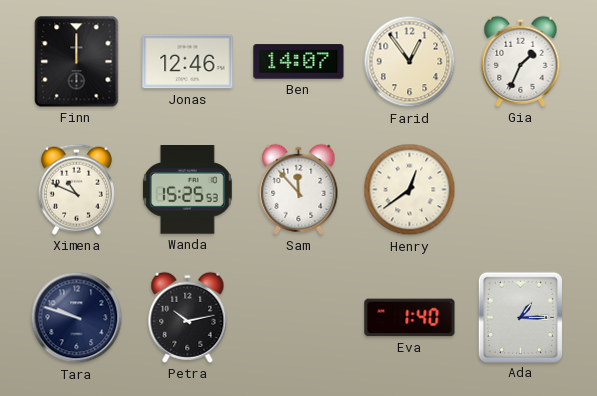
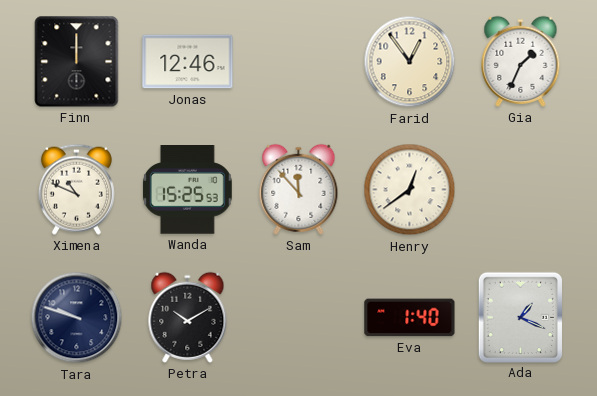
Ben: 14:07 -> none (299, 62)
Petra: 10:13 -> 10:10 (188, 317)
Ada: 1:15 -> 1:19 (520, 317)
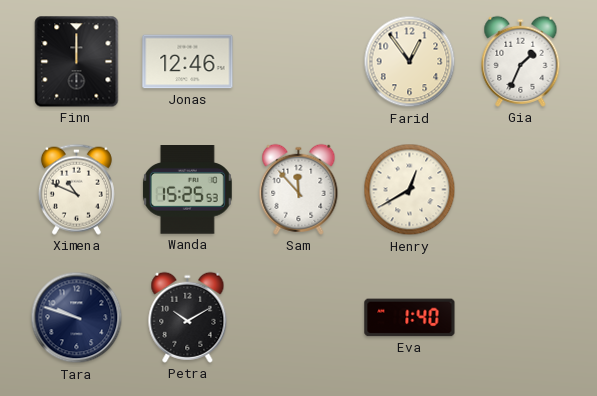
Henry: 12:39 -> 12:40 (410, 190)
Ada: 1:19 -> none (520, 317)
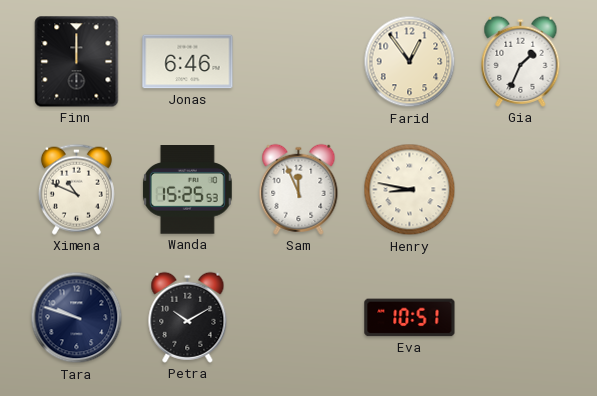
Jonas: 12:46 -> 6:46 (188, 62)
Sam: 11:53 -> 11:56 (299, 189)
Henry: 12:40 -> 8:47 (410, 190)
Eva: 1:40 -> 10:51 (410, 318)
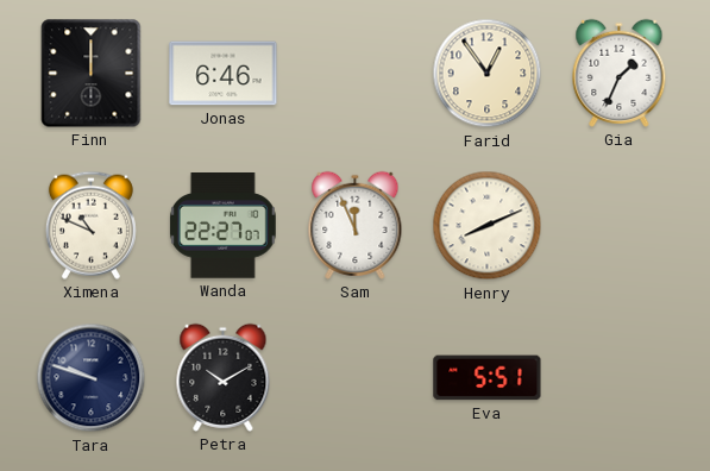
Wanda: 15:25 -> 22:27 (224, 226)
Henry: 8:47 -> 8:11 (488, 226)
Eva: 10:51 -> 5:51 (488, 378)
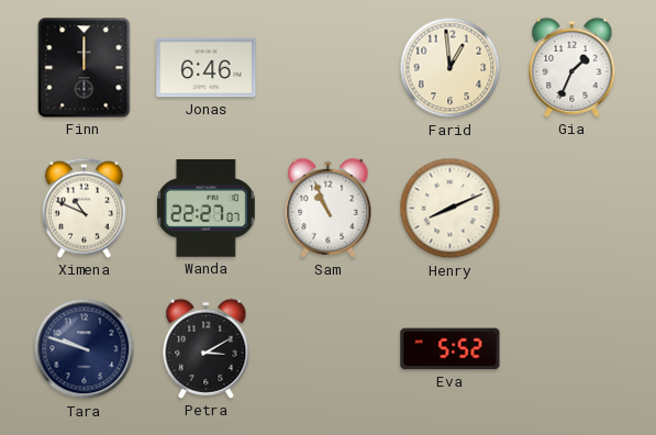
Farid: 12:54 -> 12:59 (451, 68)
Sam: 11:56 -> 10:56 (329, 208)
Petra: 10:10 -> 3:10 (207, 348)
Eva: 5:51 -> 5:52 (451, 349)
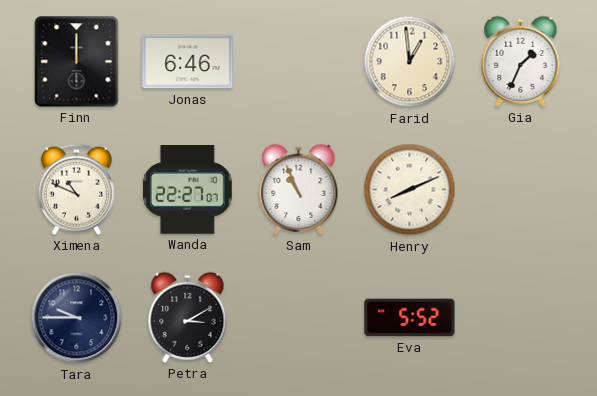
Tara: 9:48 -> 9:45 (77, 318)
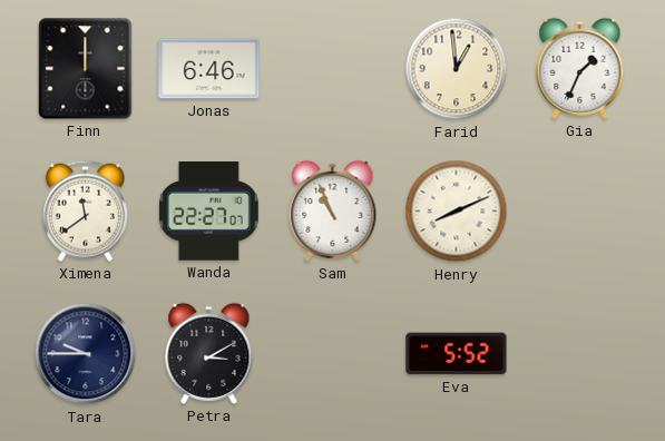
Ximena: 10:49 -> 11:39 (85, 210)
